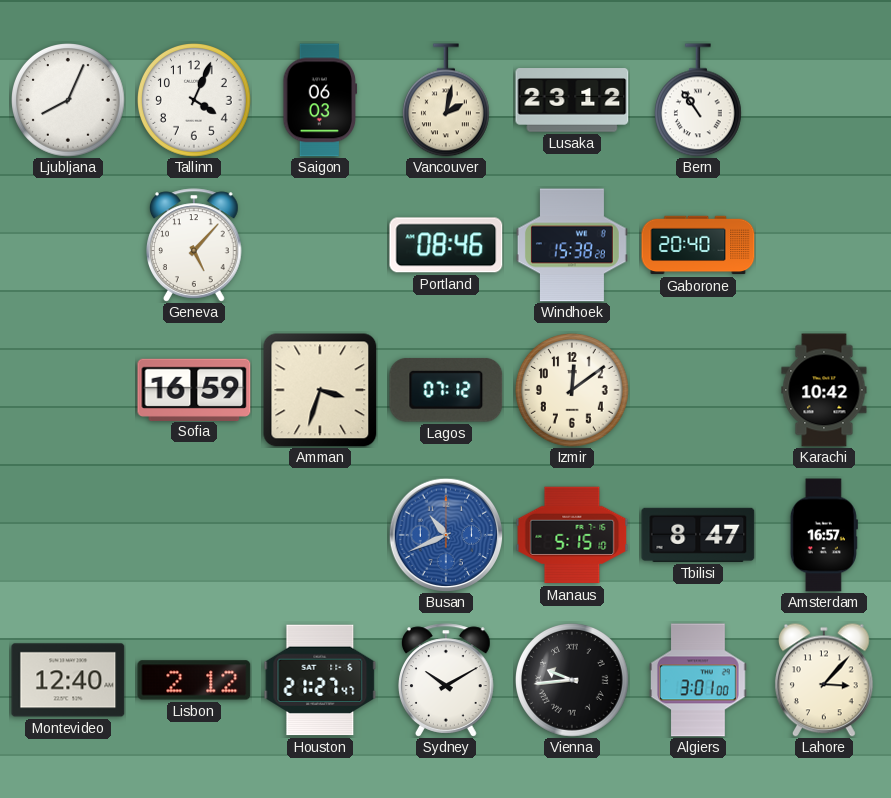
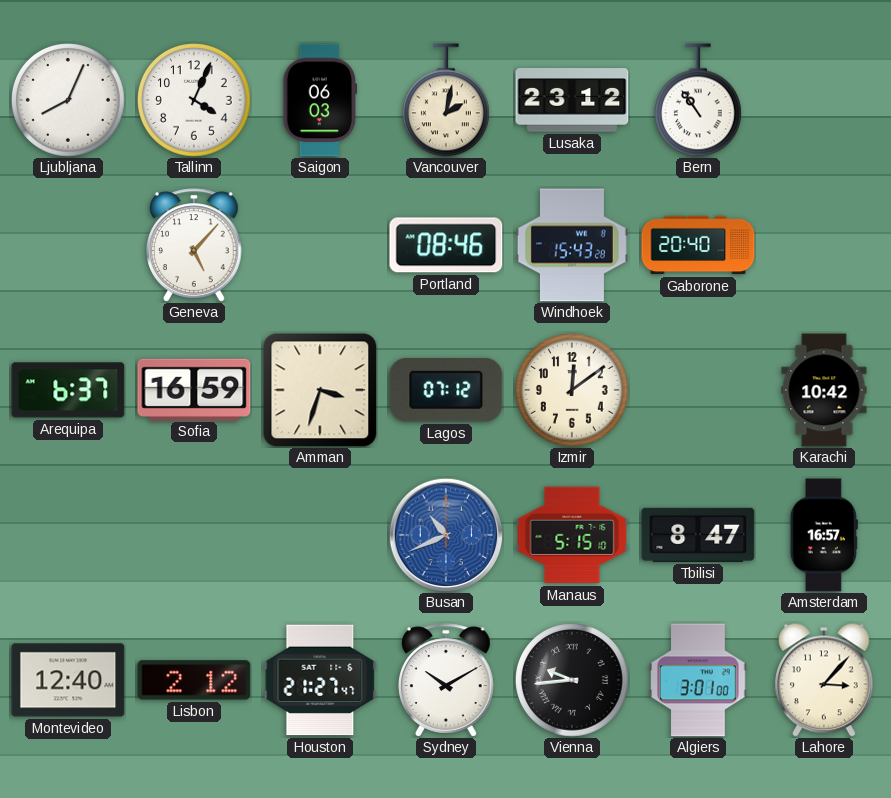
Windhoek: 15:38 -> 15:43 (572, 245)
Arequipa: none -> 6:37 (68, 390)
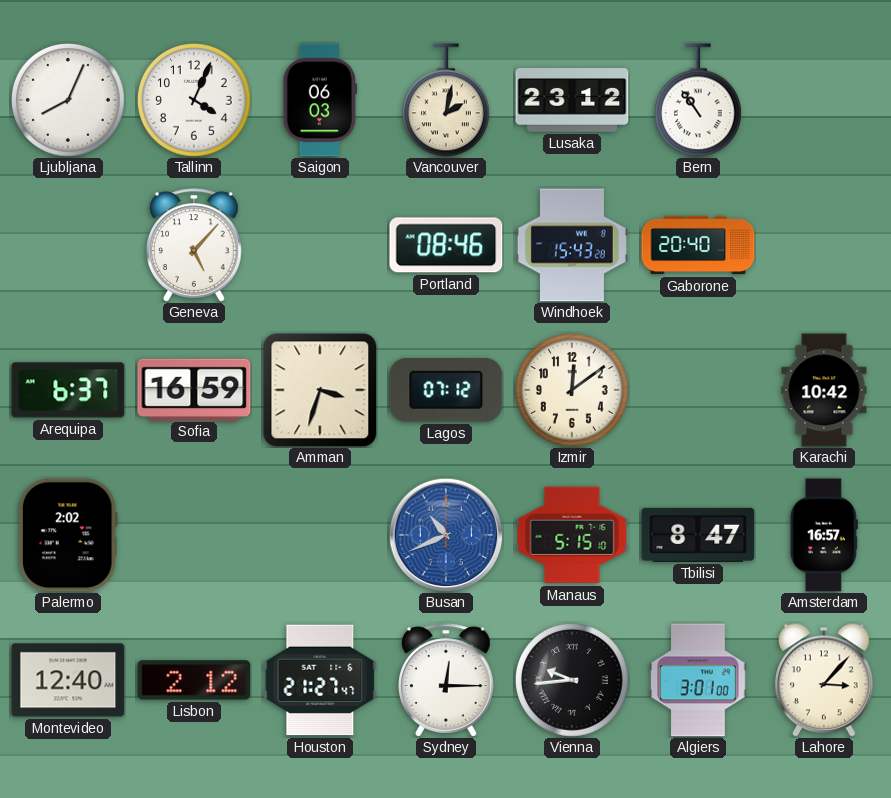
Palermo: none -> 2:02 (68, 535)
Sydney: 10:10 -> 12:15 (447, 680)
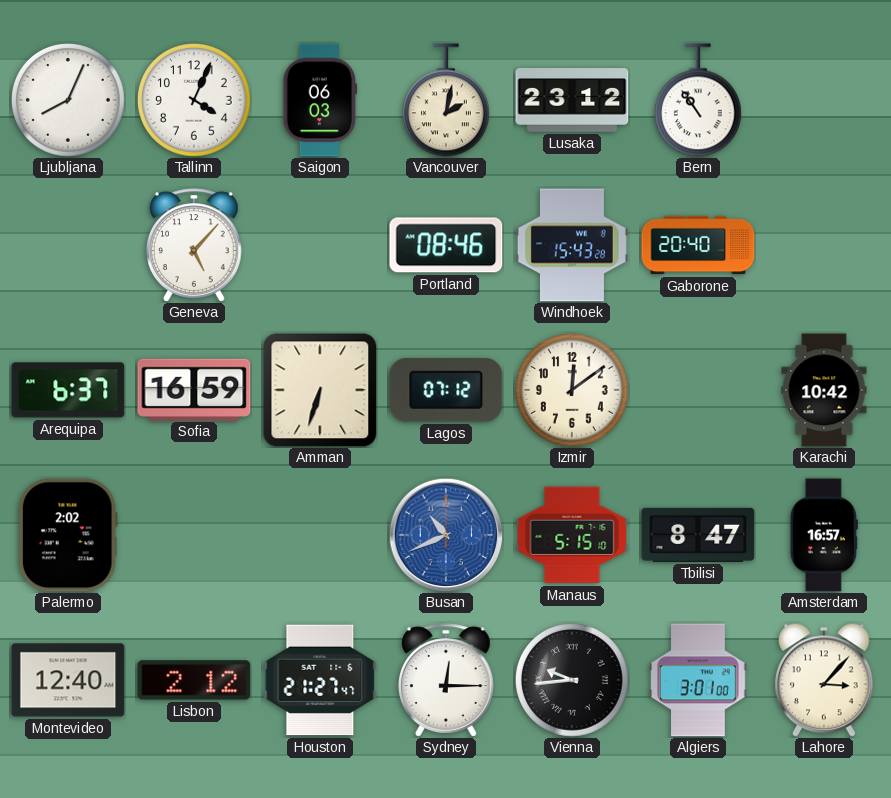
Amman: 3:33 -> 6:33 (320, 390)
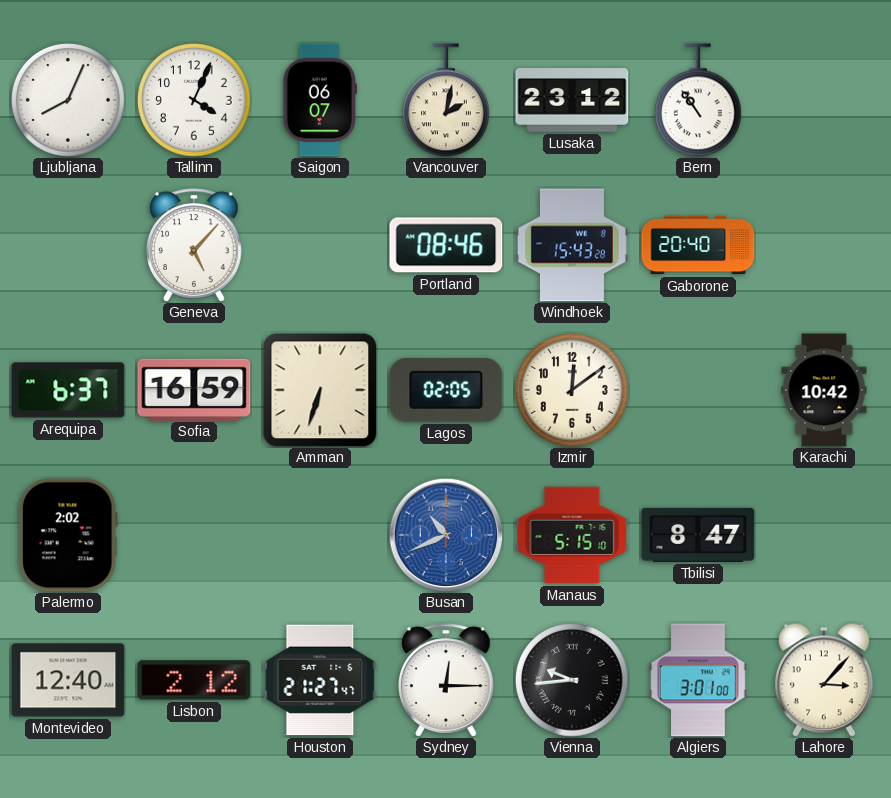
Saigon: 06:03 -> 06:07 (320, 100)
Lagos: 07:12 -> 02:05 (446, 390)
Amsterdam: 16:57 -> none (824, 535)
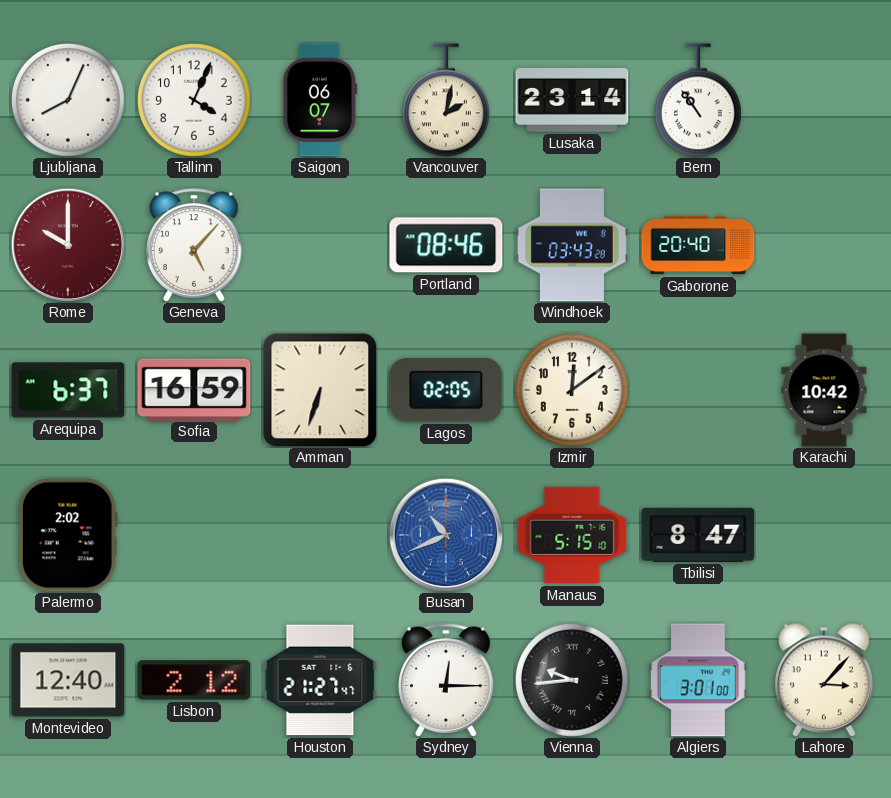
Lusaka: 23:12 -> 23:14 (572, 100)
Rome: none -> 10:00 (68, 245)
Windhoek: 15:43 -> 03:43 (572, 245)
